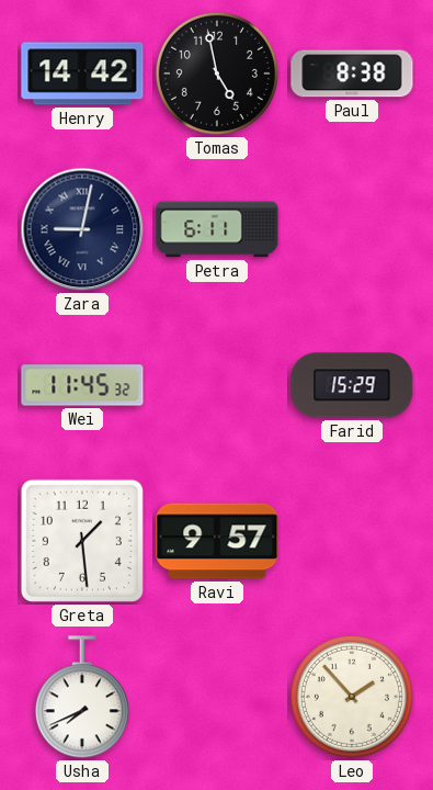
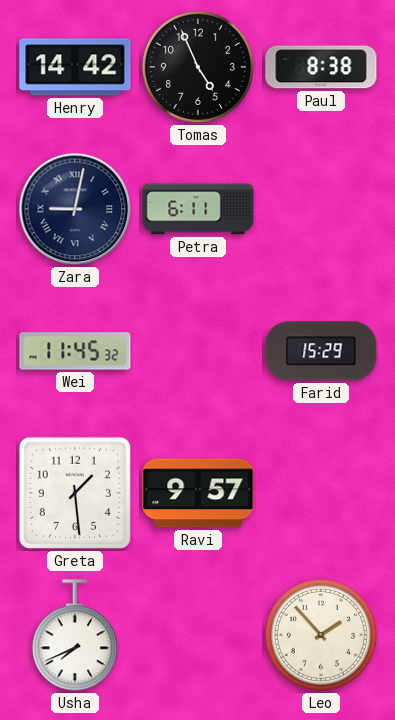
Tomas: 4:58 -> 4:56 (198, 67)
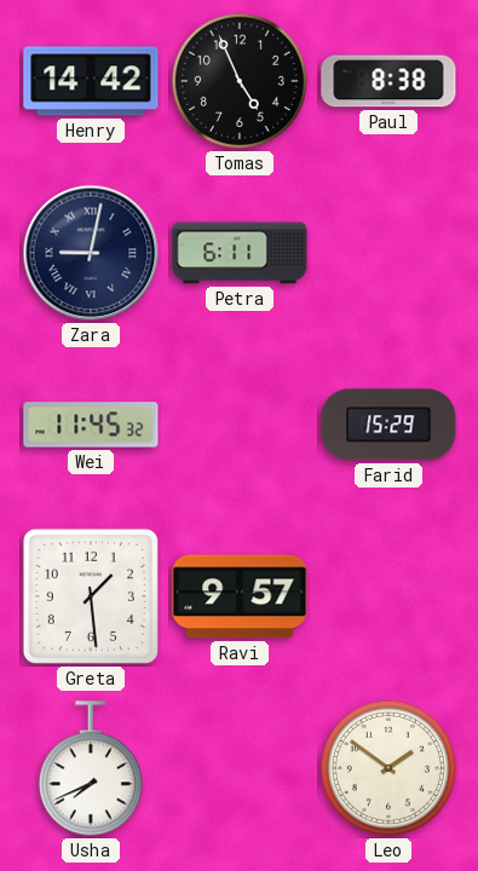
Leo: 1:53 -> 1:51 (388, 768)
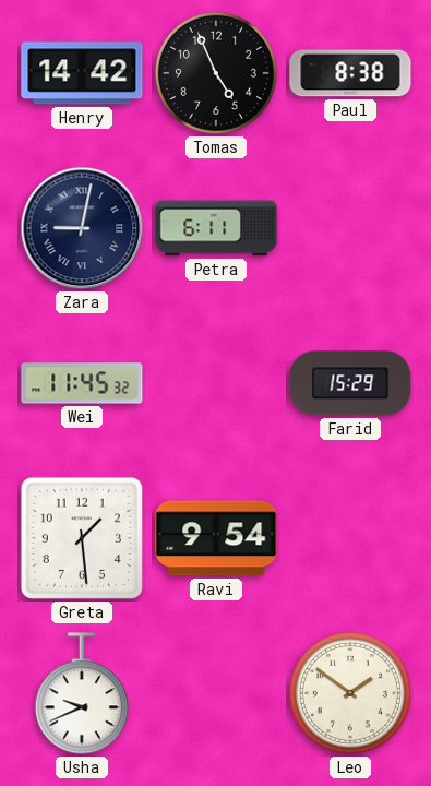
Ravi: 9:57 -> 9:54 (216, 538)
Usha: 7:41 -> 9:41 (82, 694)
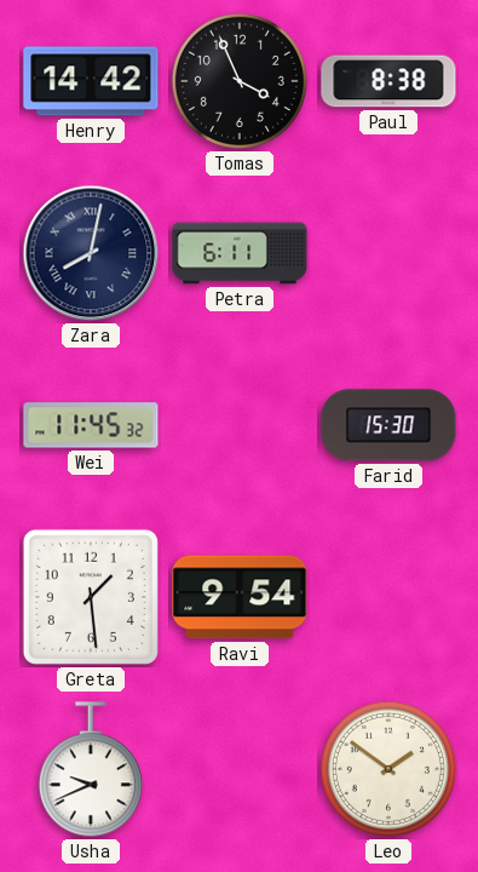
Tomas: 4:56 -> 3:56 (240, 81)
Zara: 9:02 -> 8:02 (91, 253)
Farid: 15:29 -> 15:30 (388, 425)
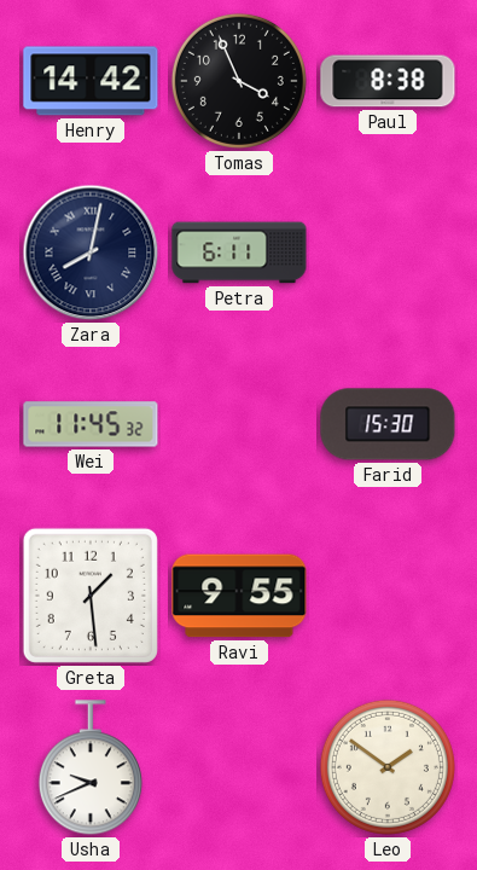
Ravi: 9:54 -> 9:55 (239, 596)
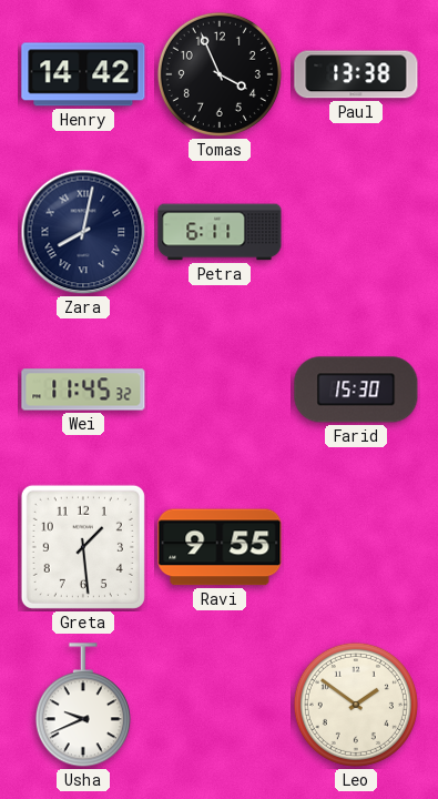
Paul: 8:38 -> 13:38 (356, 74)
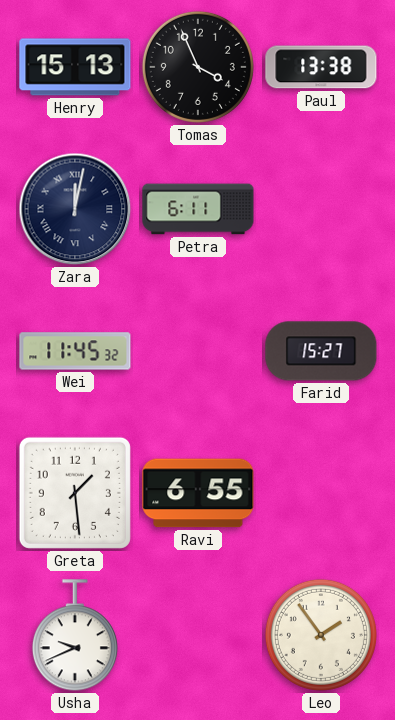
Henry: 14:42 -> 15:13 (75, 67)
Zara: 8:02 -> 12:02 (75, 209)
Farid: 15:30 -> 15:27 (321, 351)
Ravi: 9:55 -> 6:55 (198, 493)
Leo: 1:51 -> 1:54 (321, 635)
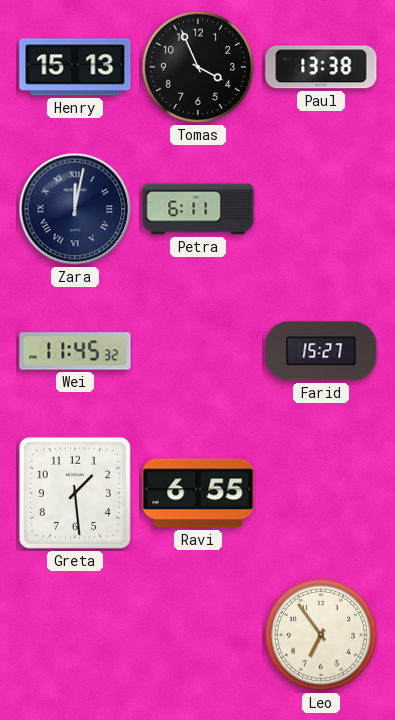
Usha: 9:41 -> none (75, 636)
Leo: 1:54 -> 6:54 (321, 635)
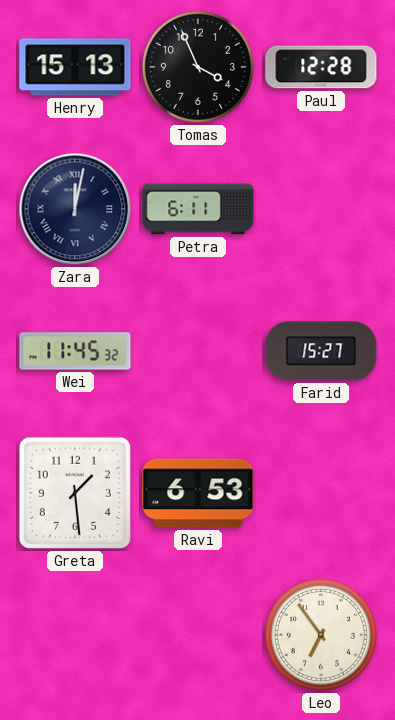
Paul: 13:38 -> 12:28 (321, 67)
Ravi: 6:55 -> 6:53 (198, 493)
